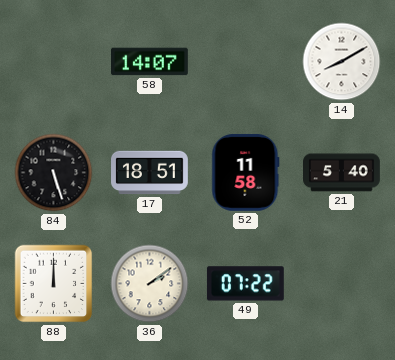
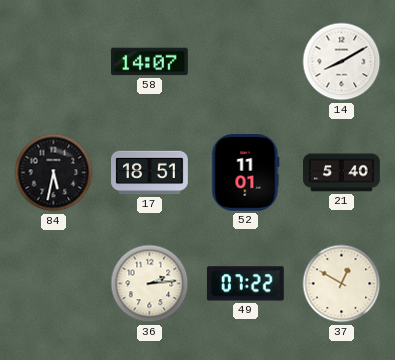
84: 5:27 -> 5:32 (54, 173)
52: 11:58 -> 11:01 (246, 172)
88: 12:00 -> none (54, 284)
36: 2:09 -> 2:14 (150, 284)
37: none -> 12:50 (342, 284)
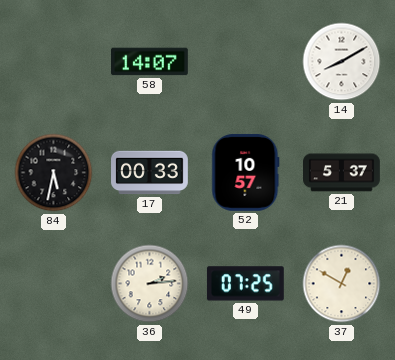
17: 18:51 -> 00:33 (150, 173)
52: 11:01 -> 10:57 (246, 172)
21: 5:40 -> 5:37 (342, 173)
49: 07:22 -> 07:25 (245, 284)
